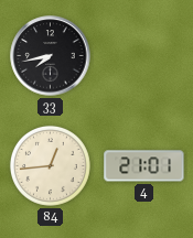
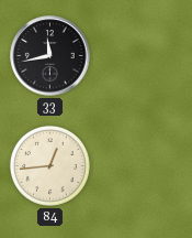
33: 7:43 -> 11:43 (50, 56)
4: 21:01 -> none (144, 166)
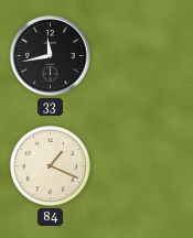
84: 12:44 -> 1:19 (50, 165)
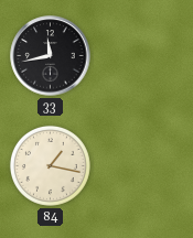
84: 1:19 -> 1:17 (50, 165)
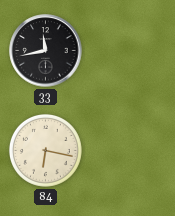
84: 1:17 -> 6:17 (45, 150)
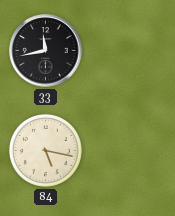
84: 6:17 -> 5:17 (45, 150)
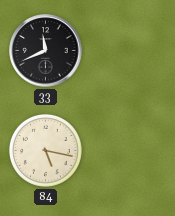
33: 11:43 -> 11:41 (46, 51)
